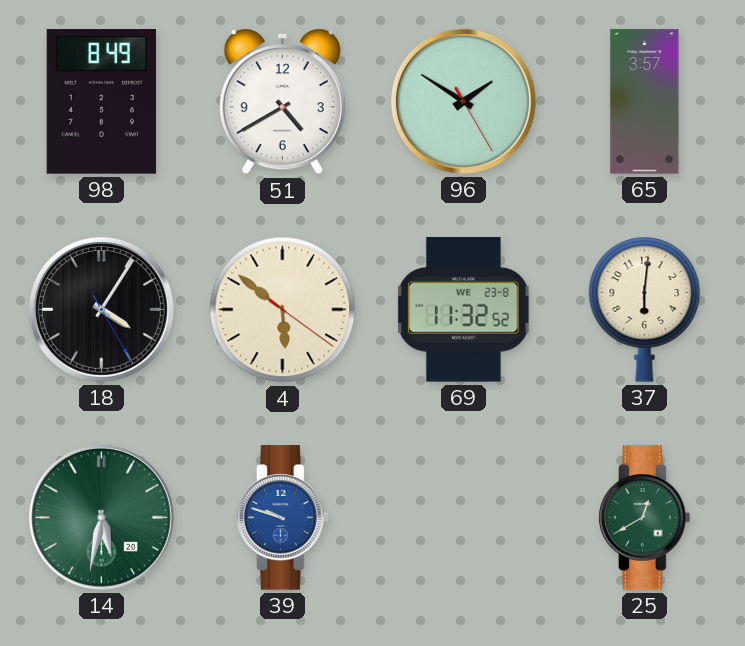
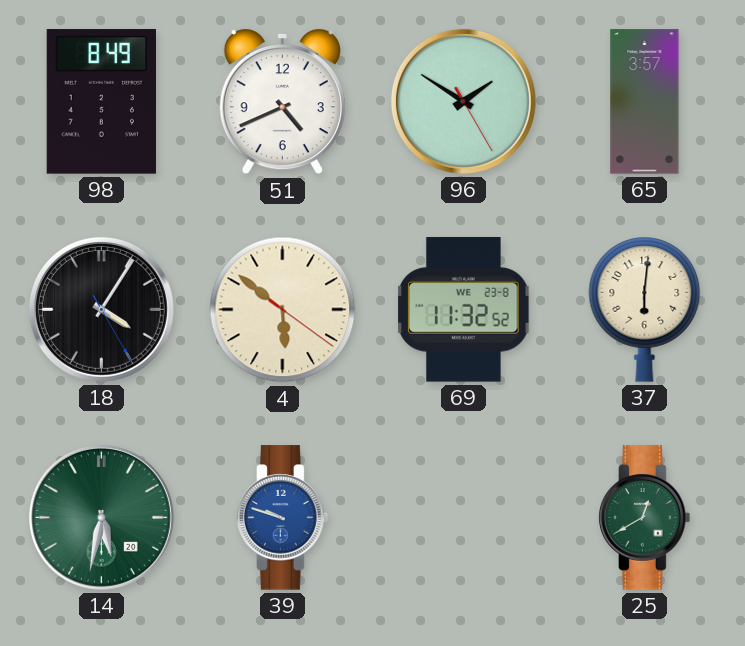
51: 4:40 -> 4:41 (282, 102)
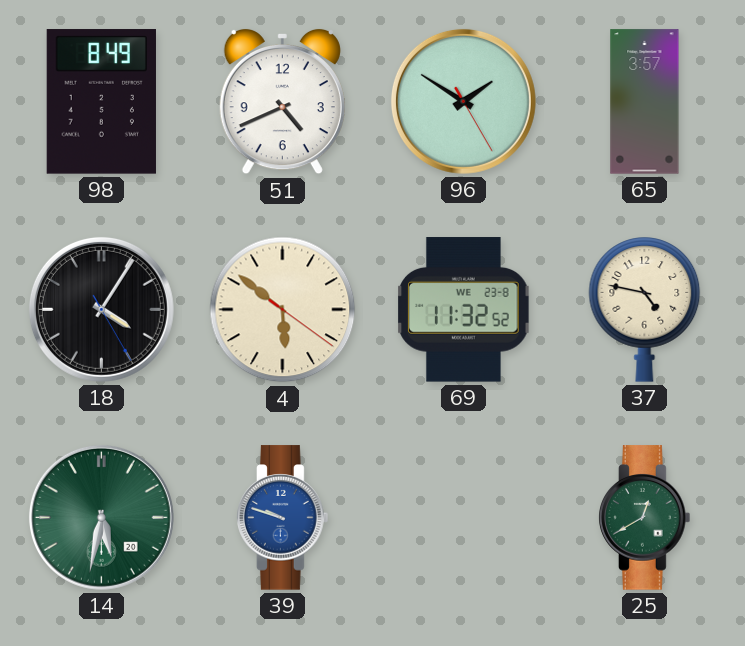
37: 6:01 -> 4:47 (645, 310)
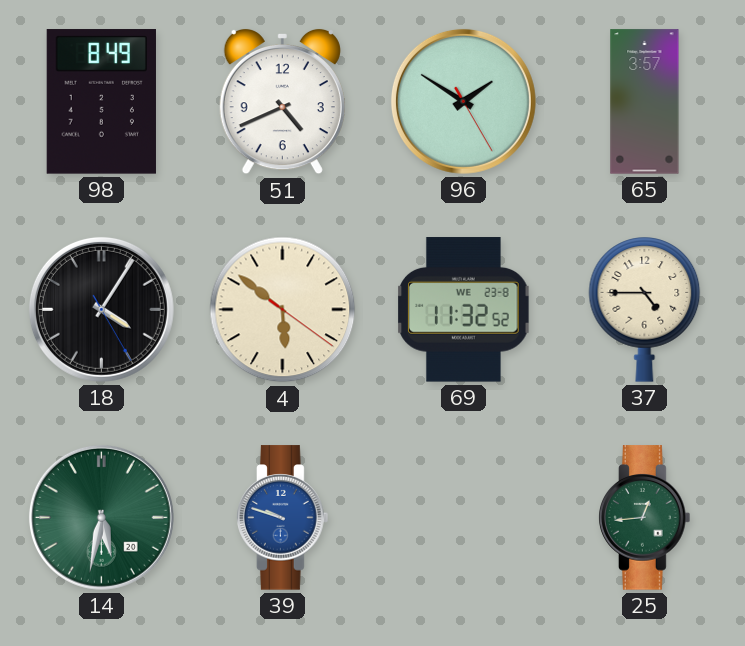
37: 4:47 -> 4:45 (645, 310)
25: 12:40 -> 12:44 (645, 518)
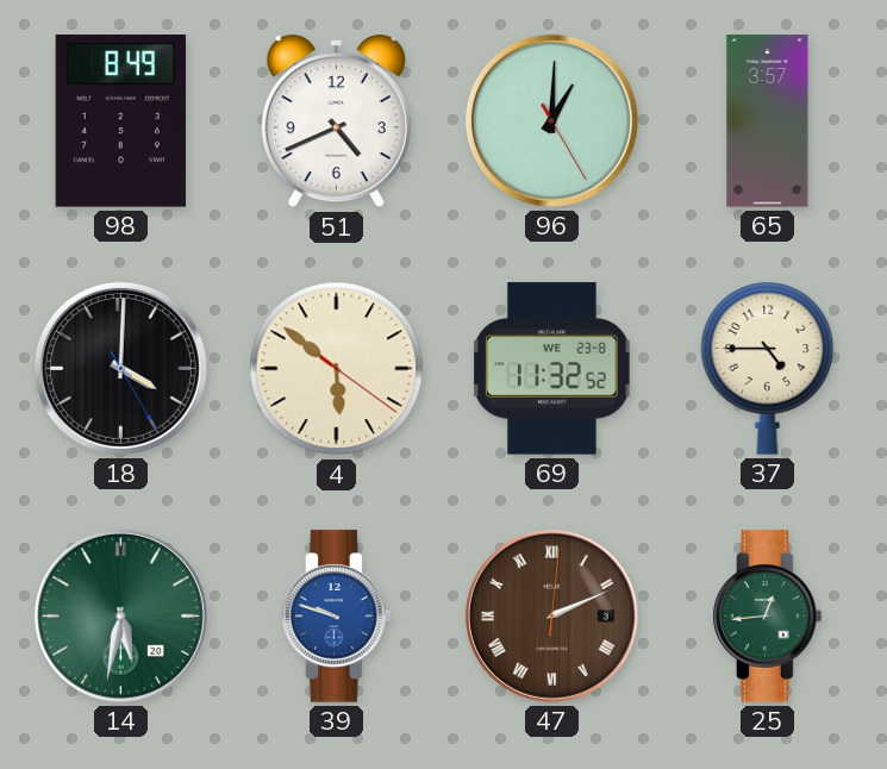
96: 1:50 -> 1:00 (551, 120)
18: 4:05 -> 4:00 (120, 368)
47: none -> 2:11 (551, 615)
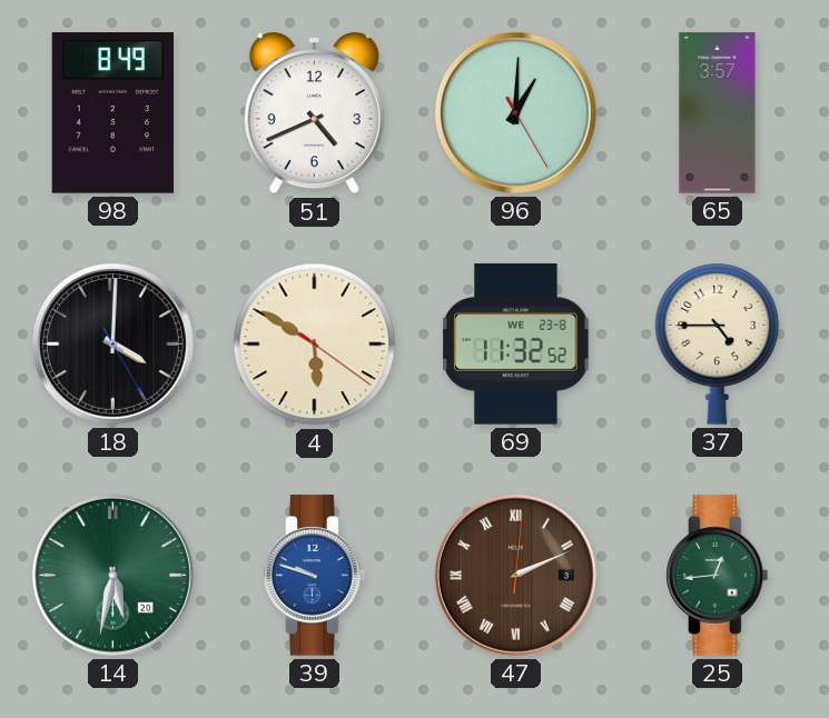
4: 5:51 -> 5:50 (315, 345)
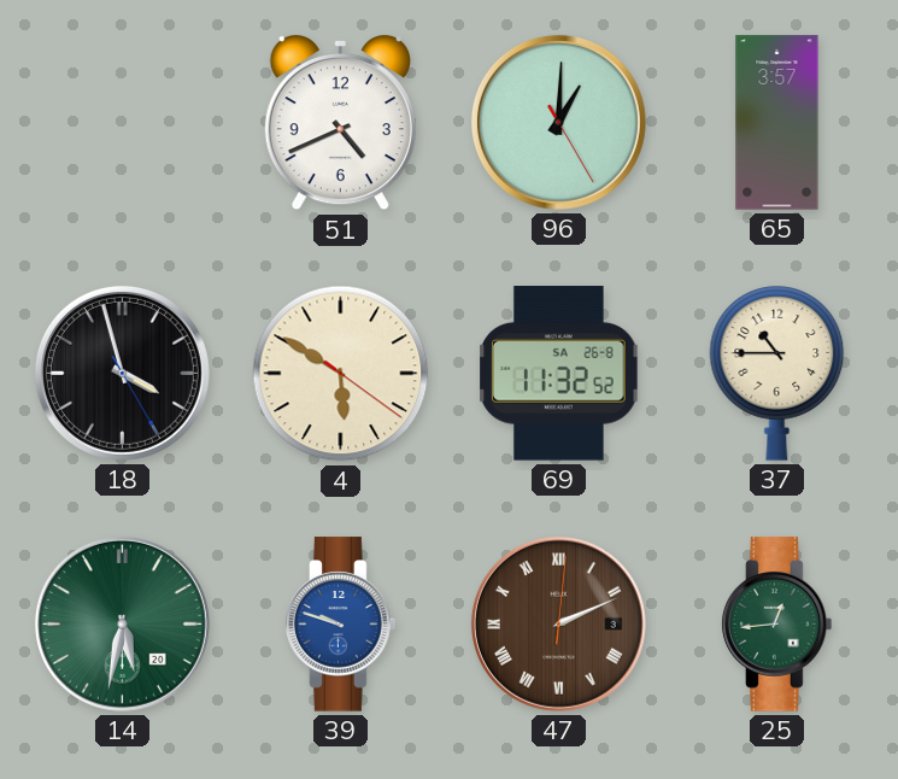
98: 8:49 -> none (112, 113)
18: 4:00 -> 3:57 (122, 373)
69 date: WE 23-8 -> SA 26-8 (559, 374)
37: 4:45 -> 10:45 (777, 374)
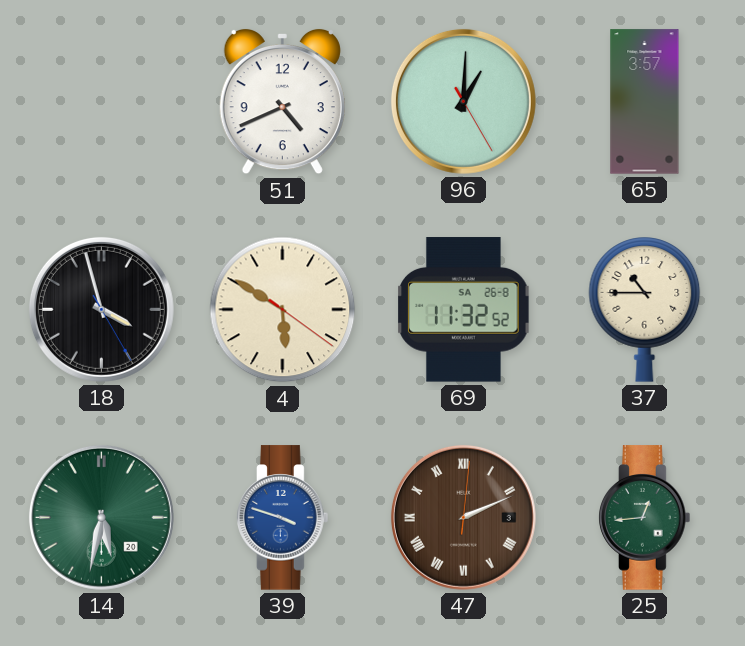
39: 9:48 -> 3:48 (283, 518)
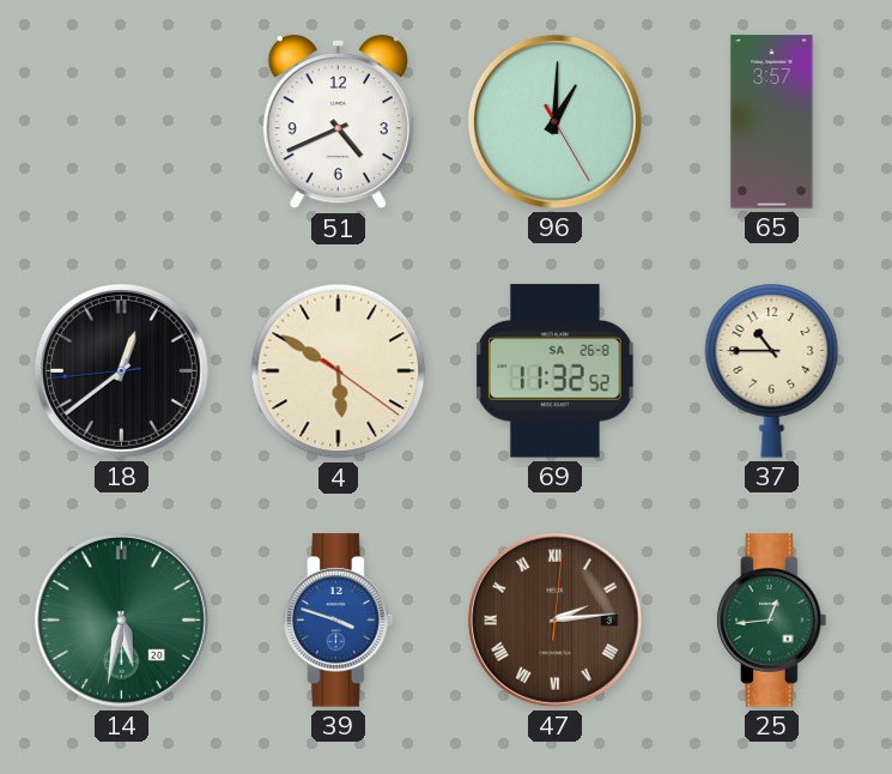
18: 3:57 -> 12:38 (121, 370)
47: 2:11 -> 2:14 (554, 619)
